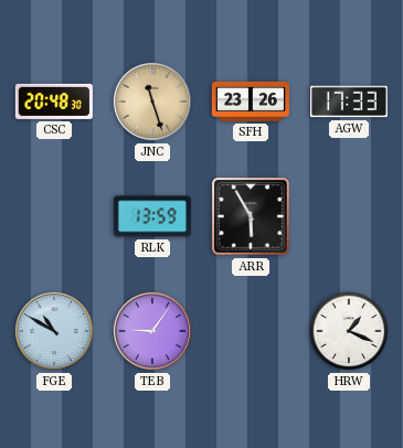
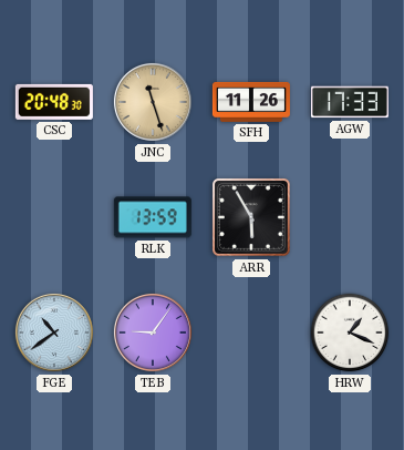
SFH: 23:26 -> 11:26 (251, 102)
FGE: 10:50 -> 10:39 (54, 333)
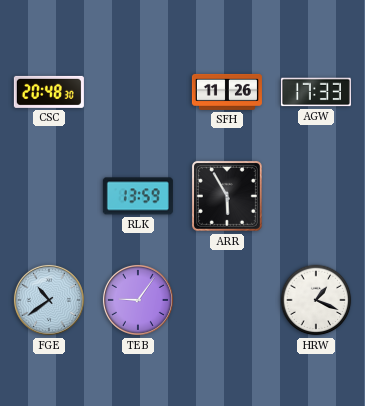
JNC: 11:27 -> none (153, 102)
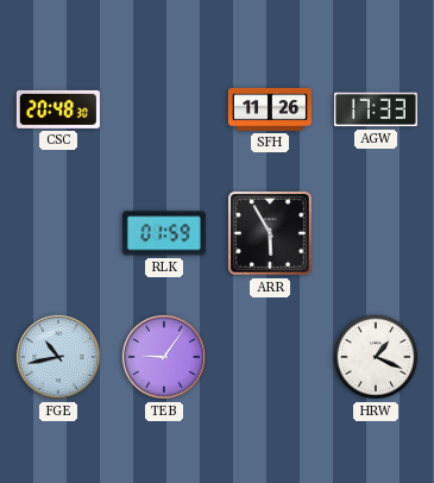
RLK: 13:59 -> 01:59 (164, 233)
FGE: 10:39 -> 10:43 (58, 357)
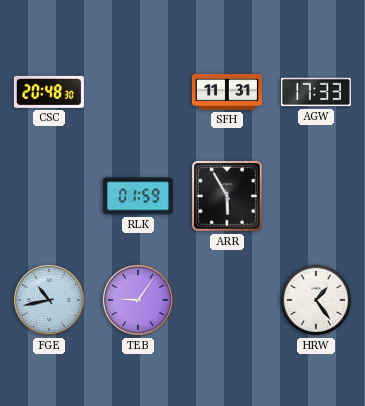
SFH: 11:26 -> 11:31 (227, 92)
HRW: 1:19 -> 1:24 (316, 300)
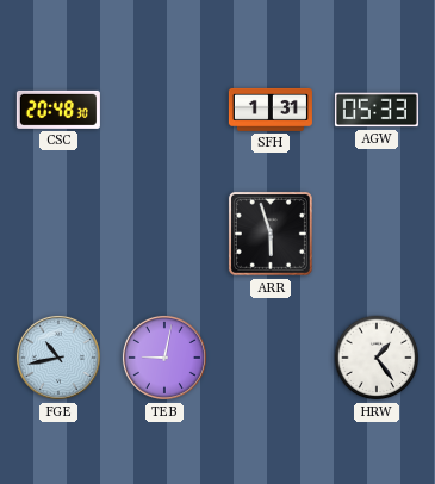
SFH: 11:31 -> 1:31 (271, 110)
AGW: 17:33 -> 05:33 (377, 110)
RLK: 01:59 -> none (138, 196)
ARR: 5:55 -> 5:57 (271, 234)
TEB: 9:06 -> 9:02 (164, 358)
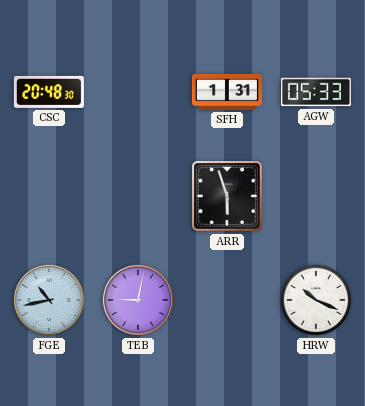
HRW: 1:24 -> 10:19 (316, 300)
